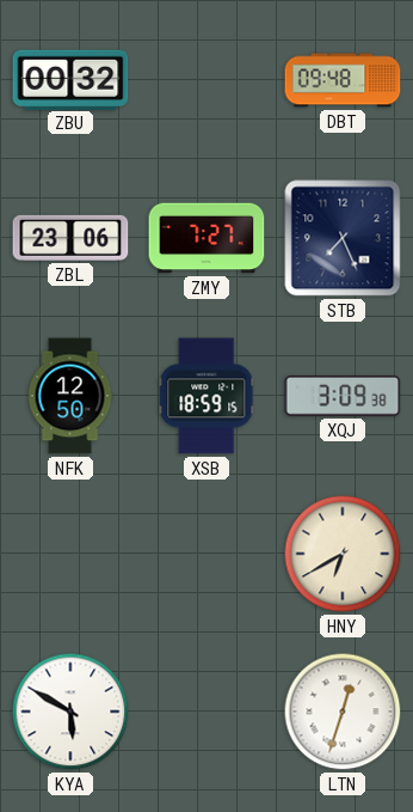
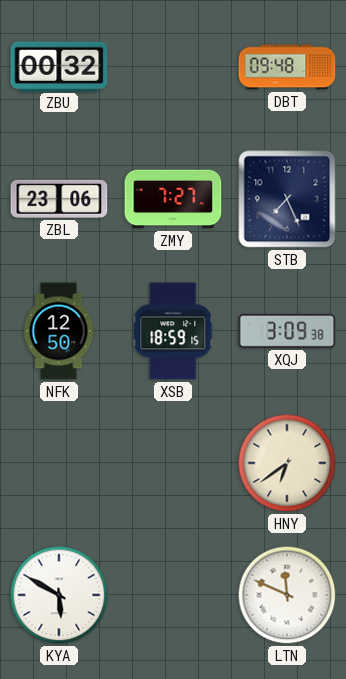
HNY: 6:40 -> 6:39 (287, 463)
LTN: 12:33 -> 11:49 (287, 595)
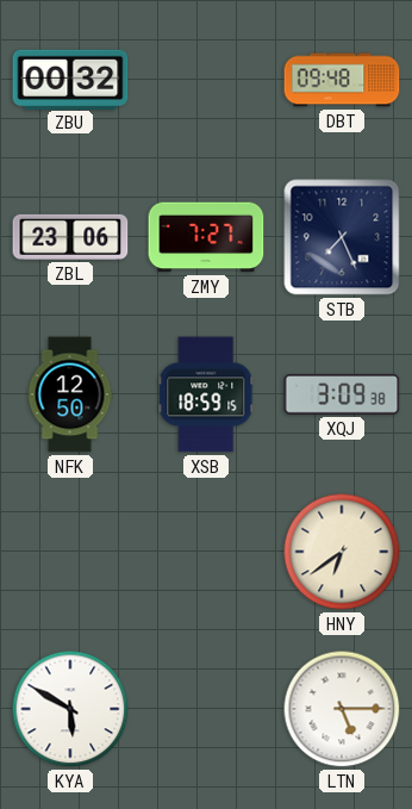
LTN: 11:49 -> 5:15 (342, 709)
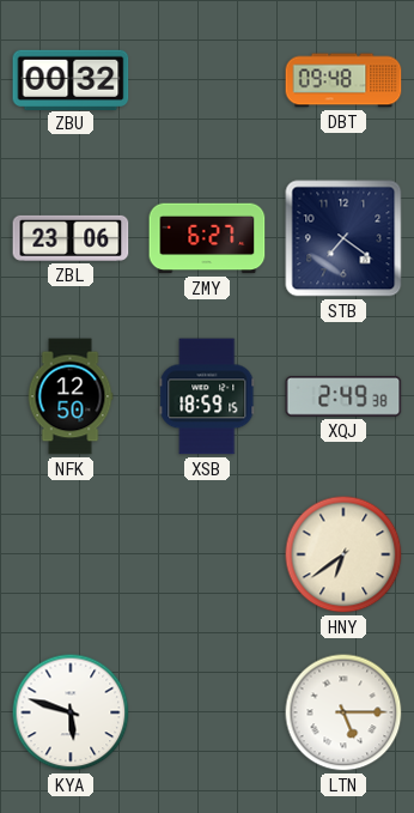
ZMY: 7:27 -> 6:27 (207, 238)
STB: 7:26 -> 7:21 (343, 238)
XQJ: 3:09 -> 2:49 (343, 396)
KYA: 5:50 -> 5:48 (71, 712)
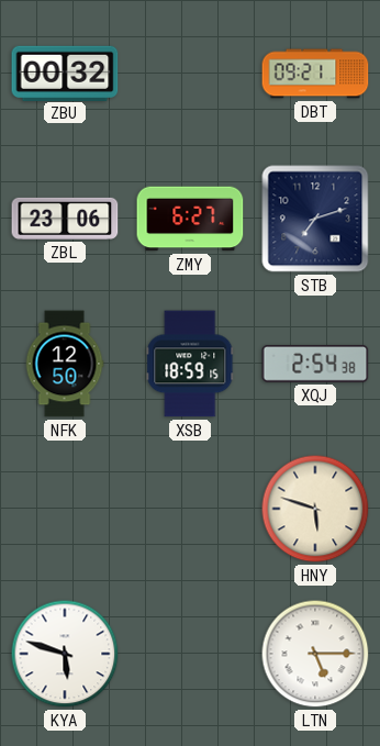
DBT: 09:48 -> 09:21 (315, 74)
STB: 7:21 -> 7:12 (315, 219)
XQJ: 2:49 -> 2:54 (315, 364)
HNY: 6:39 -> 5:48 (315, 509)
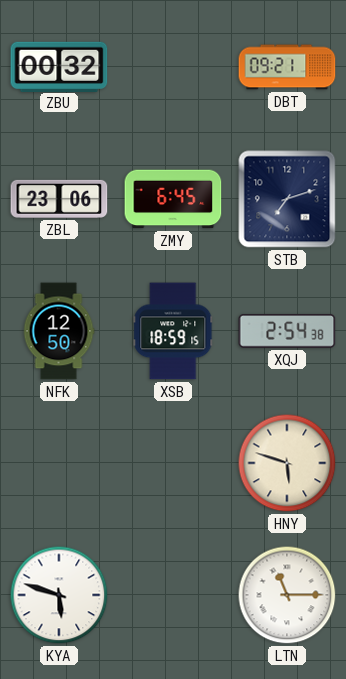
ZMY: 6:27 -> 6:45 (173, 199)
LTN: 5:15 -> 11:15 (287, 595)
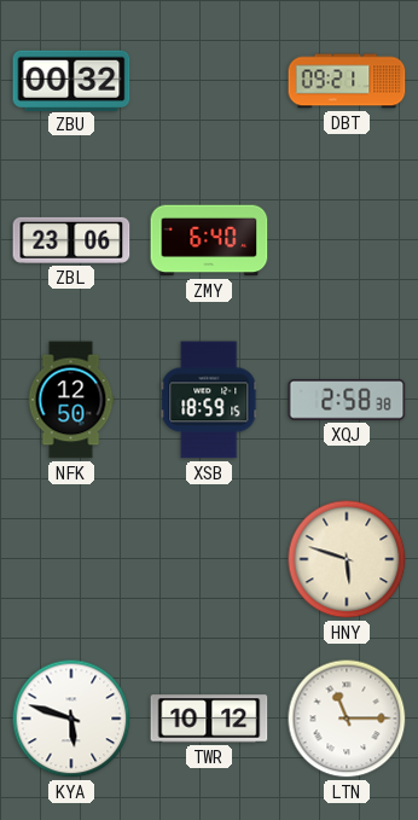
ZMY: 6:45 -> 6:40 (209, 240)
STB: 7:12 -> none (287, 199)
XQJ: 2:54 -> 2:58 (347, 400)
TWR: none -> 10:12 (209, 719)
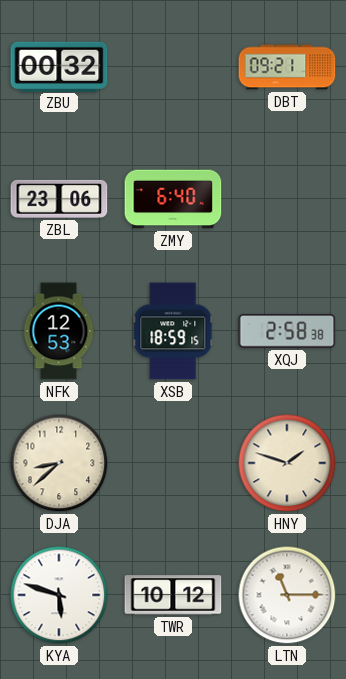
NFK: 12:50 -> 12:53 (59, 331)
DJA: none -> 8:38 (59, 463)
HNY: 5:48 -> 1:48 (287, 463)
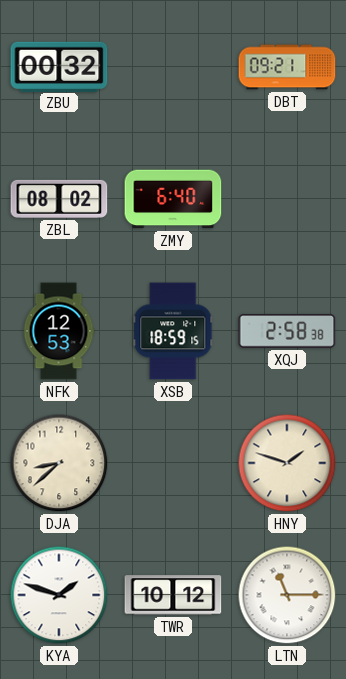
ZBL: 23:06 -> 08:02 (59, 199)
KYA: 5:48 -> 1:48 (59, 595)
